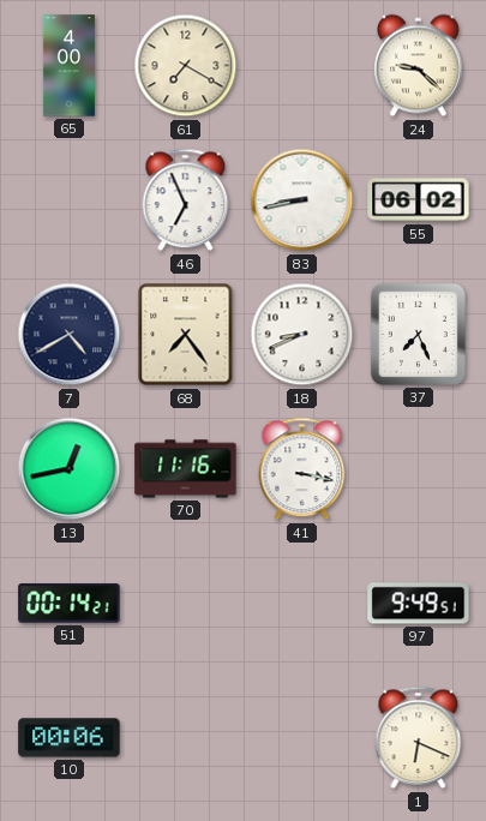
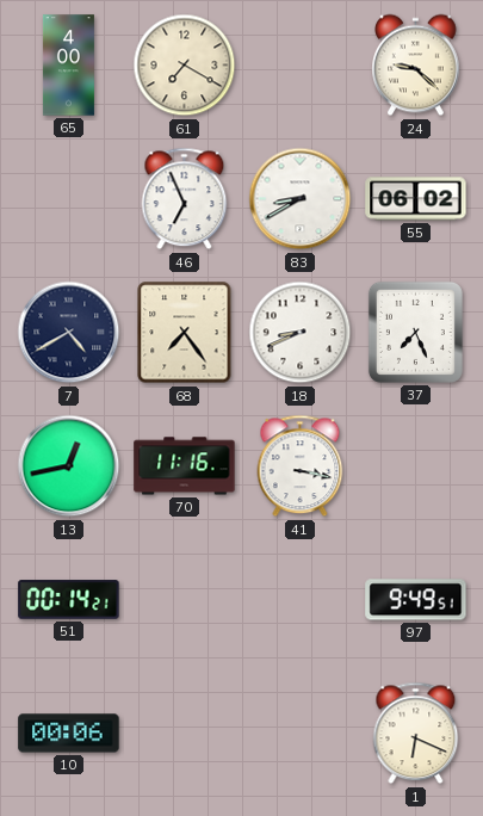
83: 8:43 -> 8:40 (301, 199)
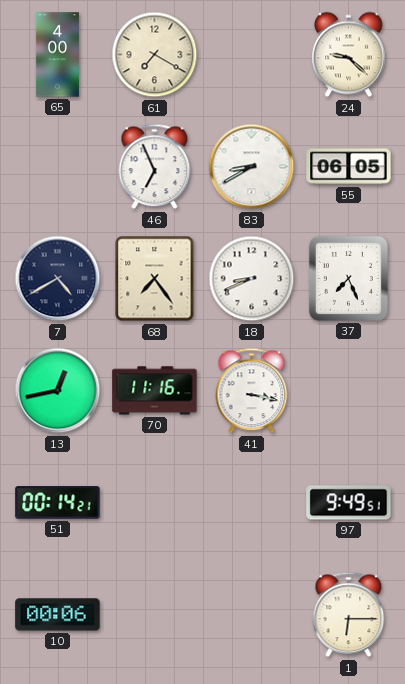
55: 06:02 -> 06:05 (349, 167)
1: 6:19 -> 6:15 (349, 615)
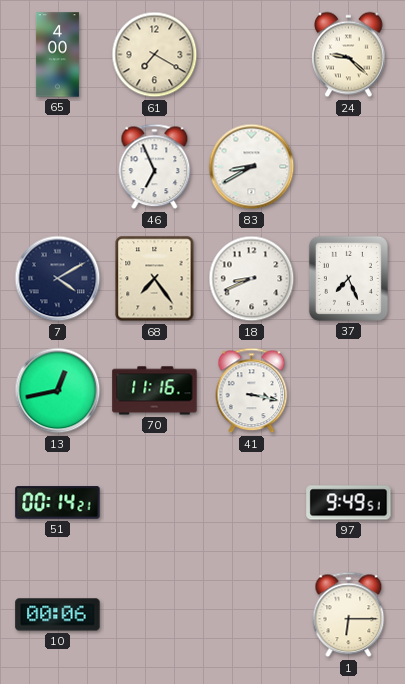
55: 06:05 -> none (349, 167)
7: 4:40 -> 4:10 (58, 279)
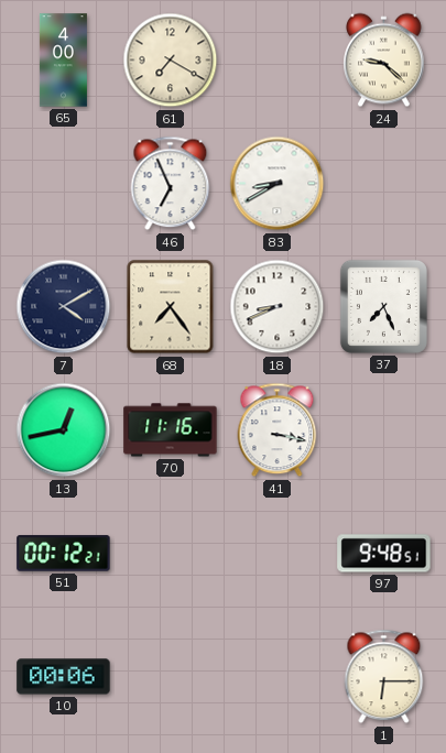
51: 00:14 -> 00:12 (64, 554)
97: 9:49 -> 9:48 (384, 554)
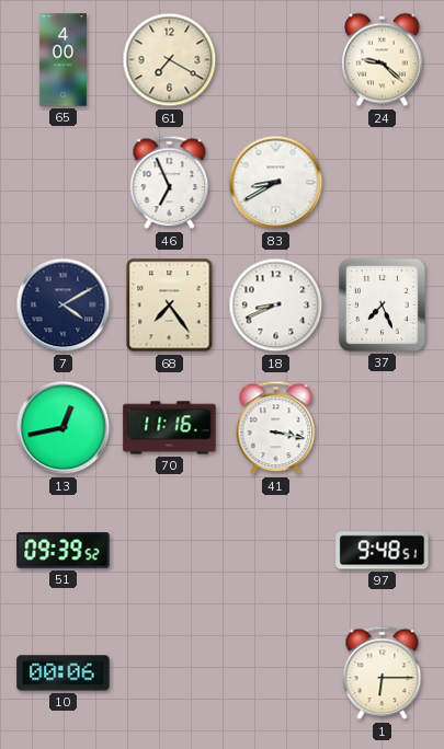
51: 00:12 -> 09:39 (64, 551)
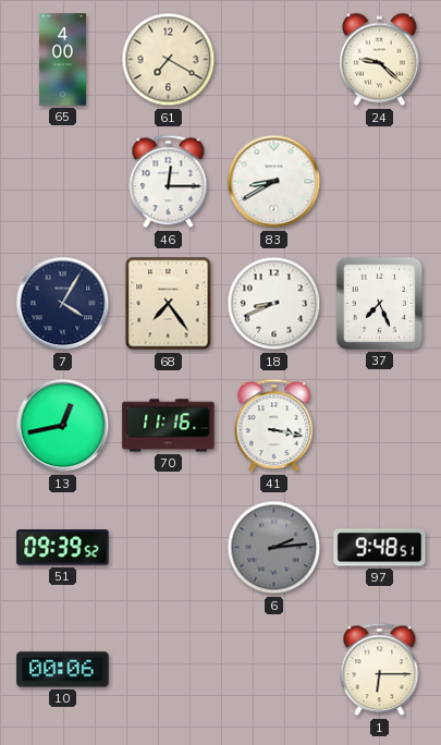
46: 6:56 -> 12:15 (169, 182)
7: 4:10 -> 4:05 (63, 304)
6: none -> 2:14 (274, 548)
